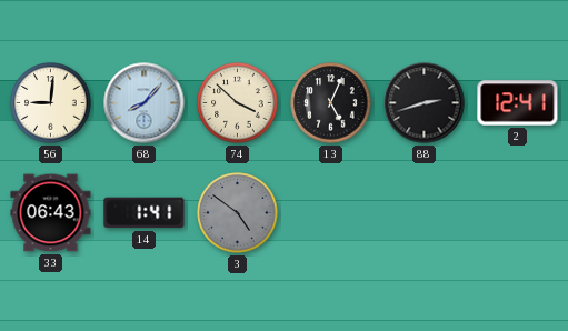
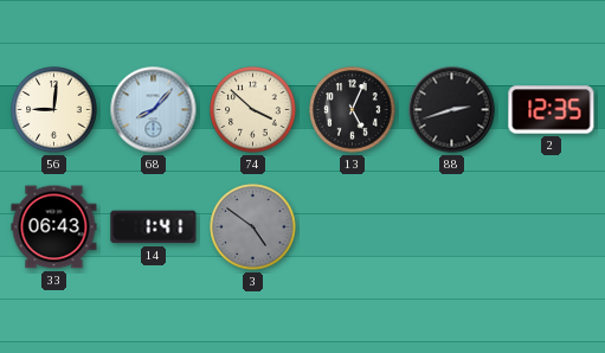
2: 12:41 -> 12:35 (552, 110)
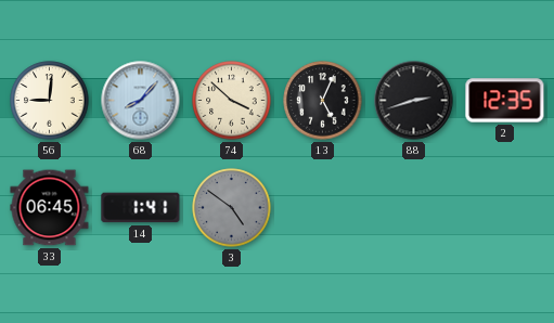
33: 06:43 -> 06:45 (50, 208)
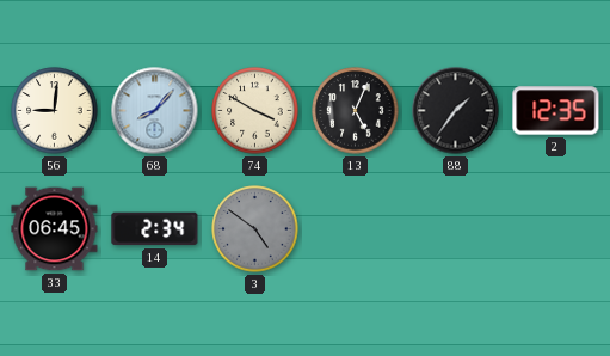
74: 3:52 -> 3:50 (255, 111)
88: 2:42 -> 1:36 (456, 111)
14: 1:41 -> 2:34 (155, 229)
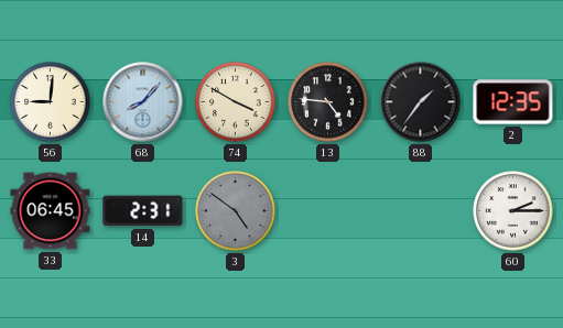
13: 5:04 -> 4:46 (328, 102)
14: 2:34 -> 2:31 (143, 211)
60: none -> 2:15 (513, 211)
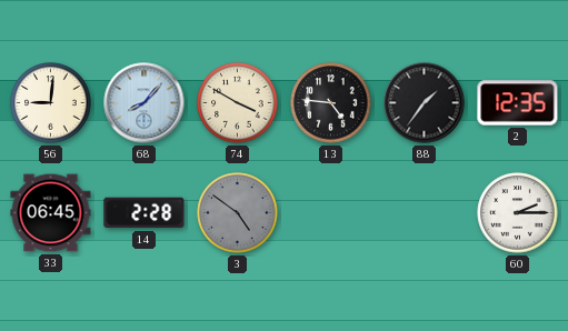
14: 2:31 -> 2:28 (145, 213)
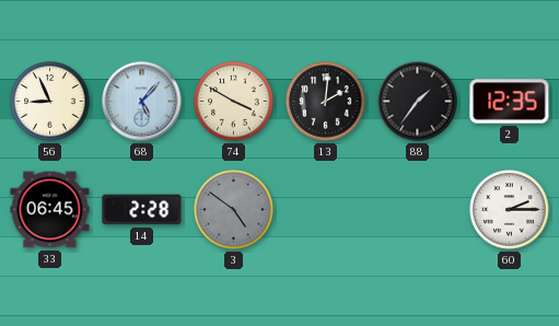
56: 9:01 -> 8:56 (50, 102)
68: 8:07 -> 5:07 (142, 102)
13: 4:46 -> 2:01 (326, 102)
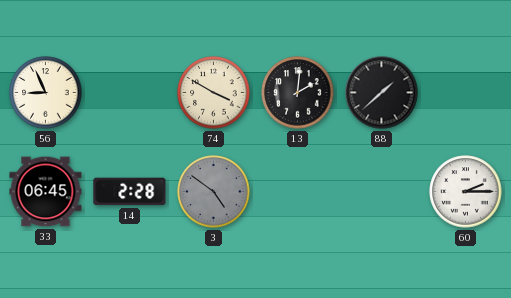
68: 5:07 -> none (142, 102)
88: 1:36 -> 1:38 (382, 93)
2: 12:35 -> none (510, 102)
